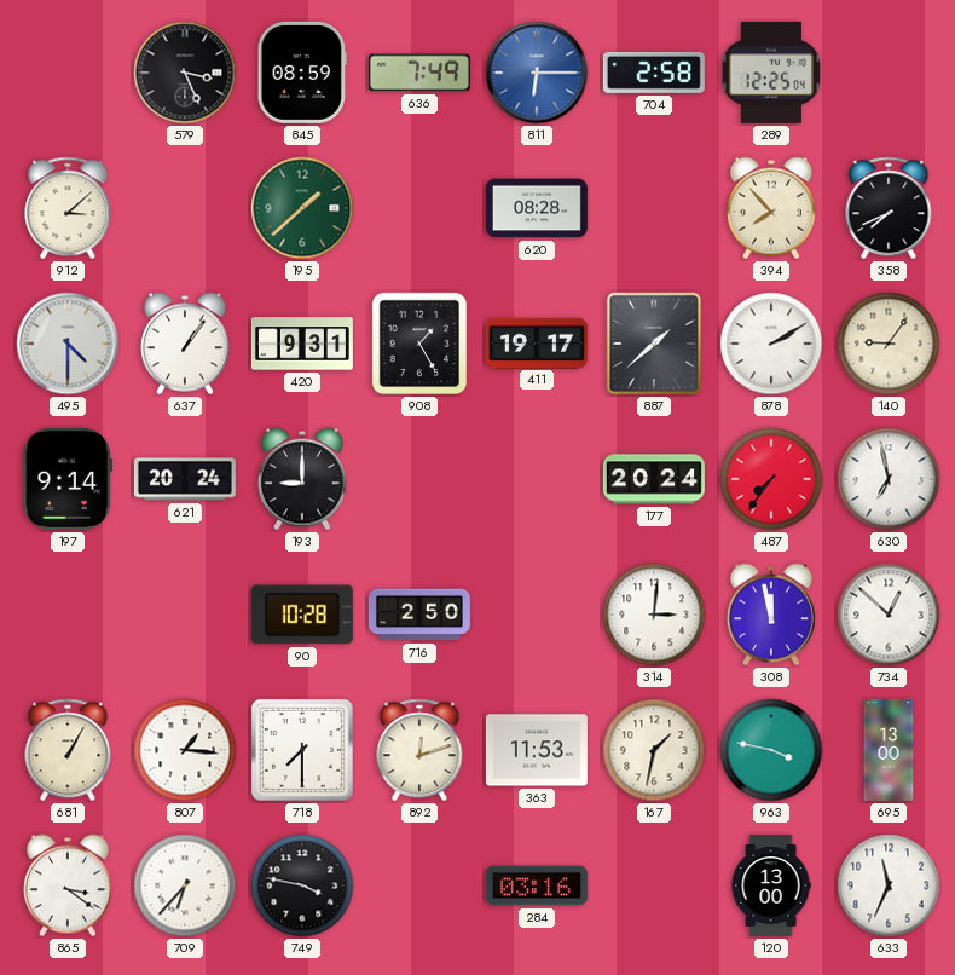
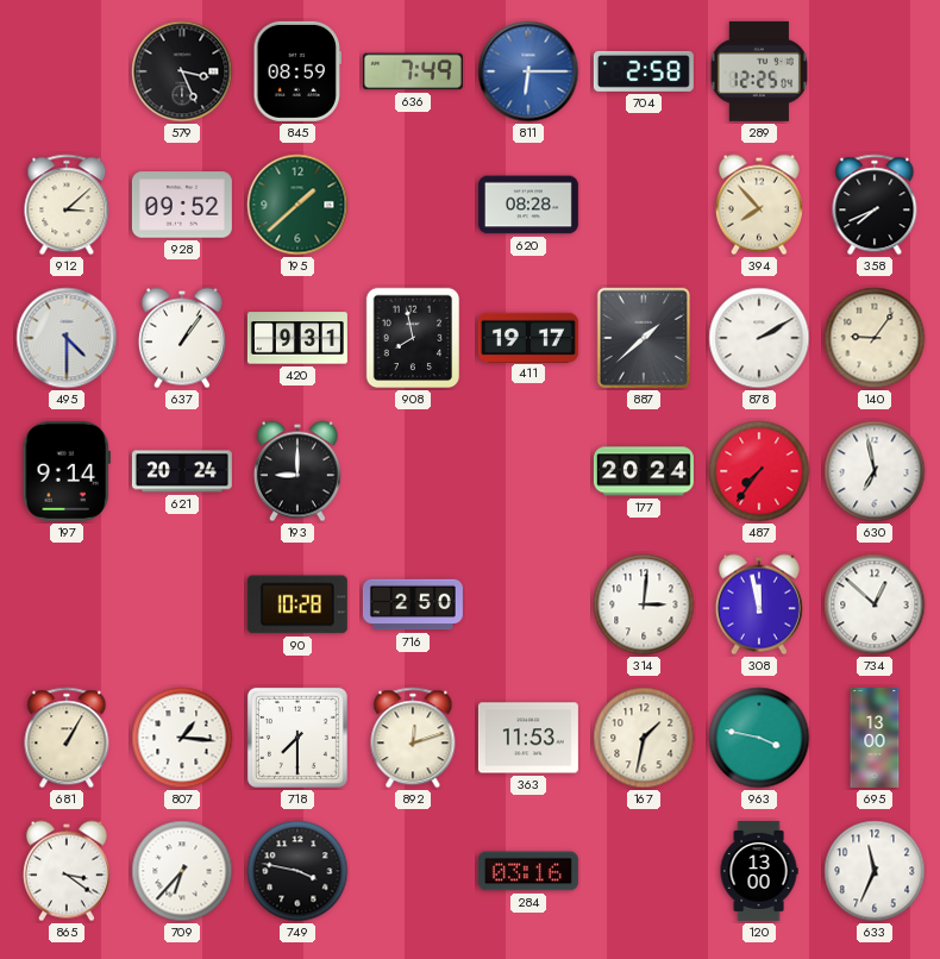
928: none -> 09:52 (182, 205)
908: 1:25 -> 7:58 (413, 338)
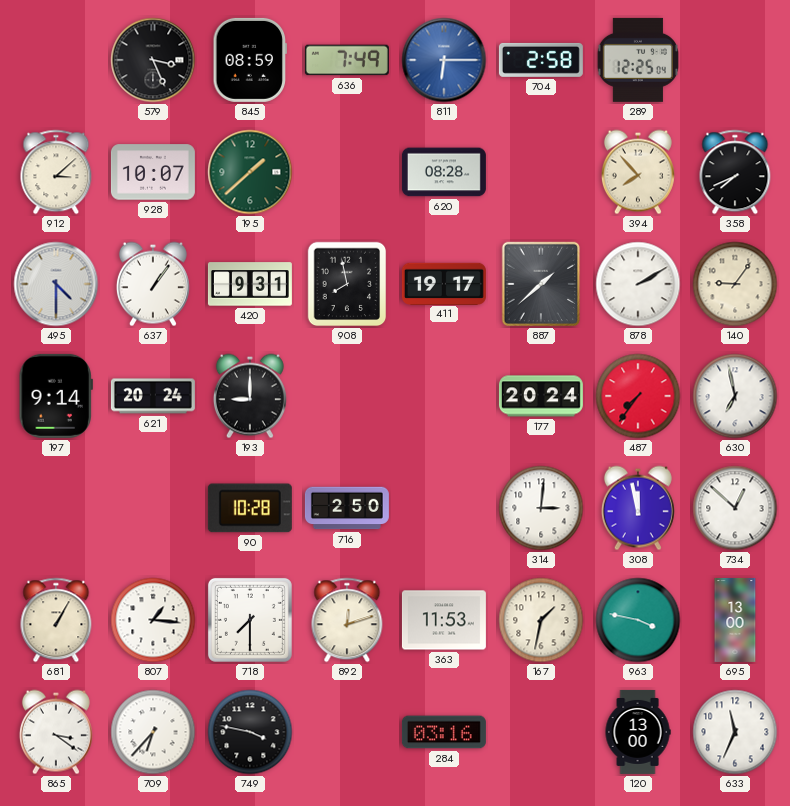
928: 09:52 -> 10:07 (153, 172)
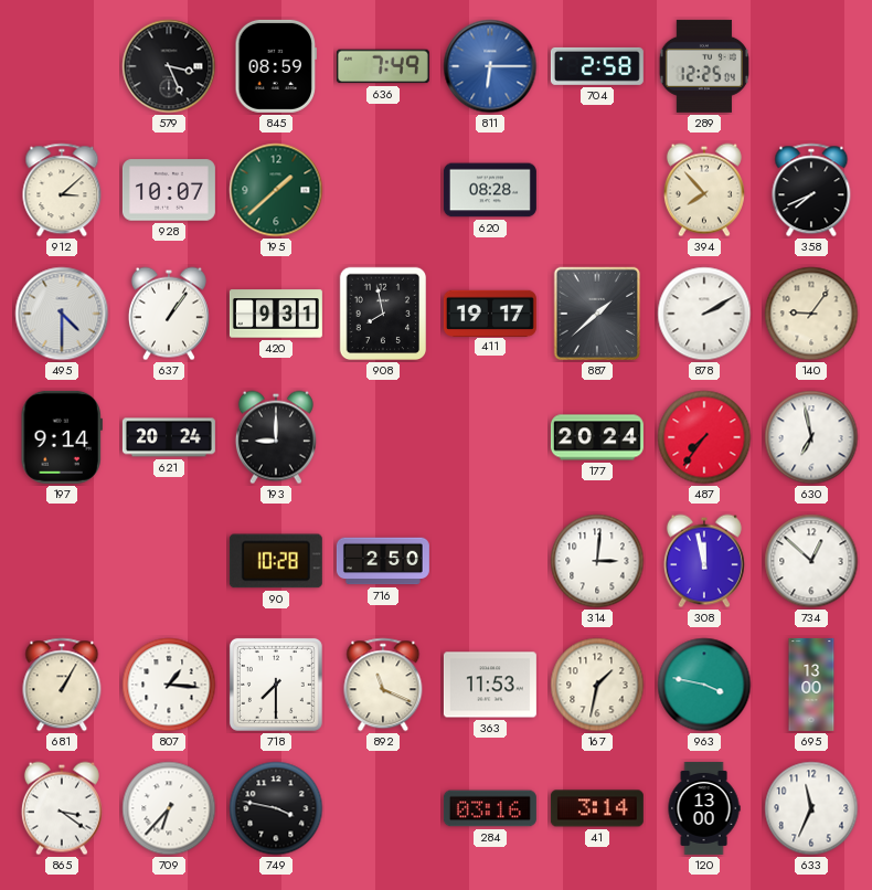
892: 12:12 -> 11:19 (383, 685)
41: none -> 3:14 (597, 808)
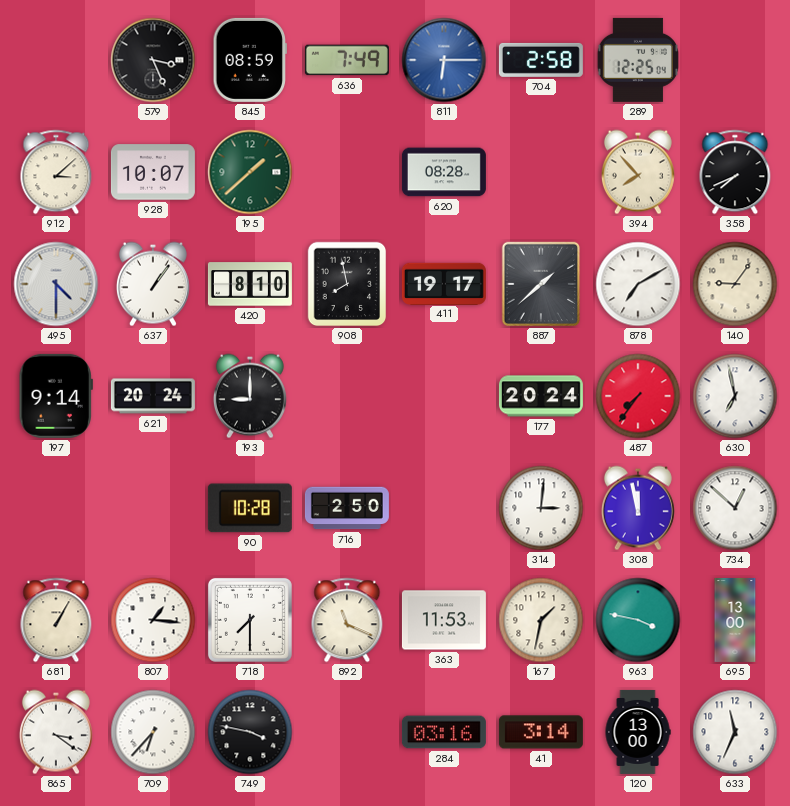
420: 9:31 -> 8:10 (250, 284)
878: 2:10 -> 7:10 (638, 284)
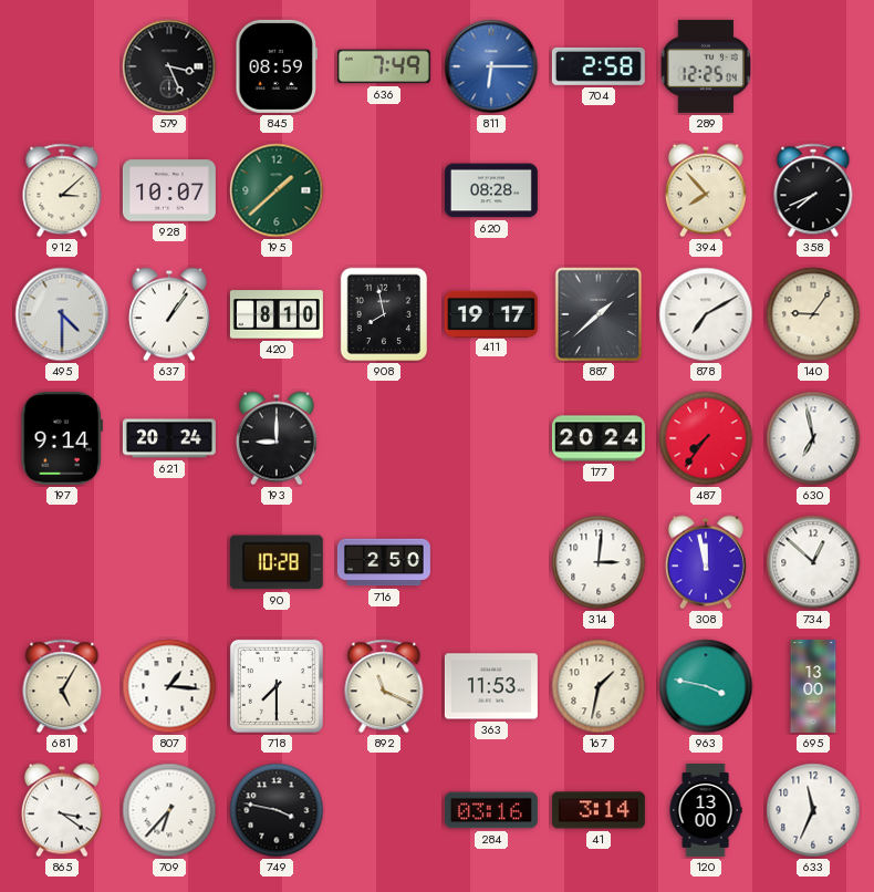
681: 1:05 -> 5:05 (62, 686)
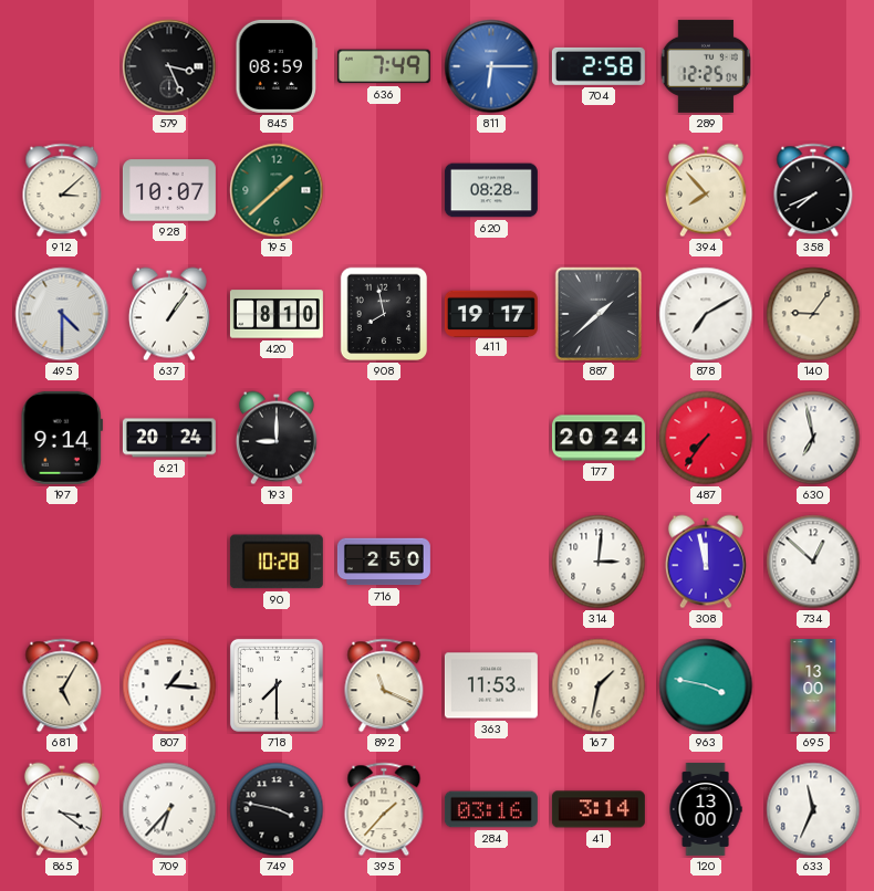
395: none -> 1:37 (384, 809)
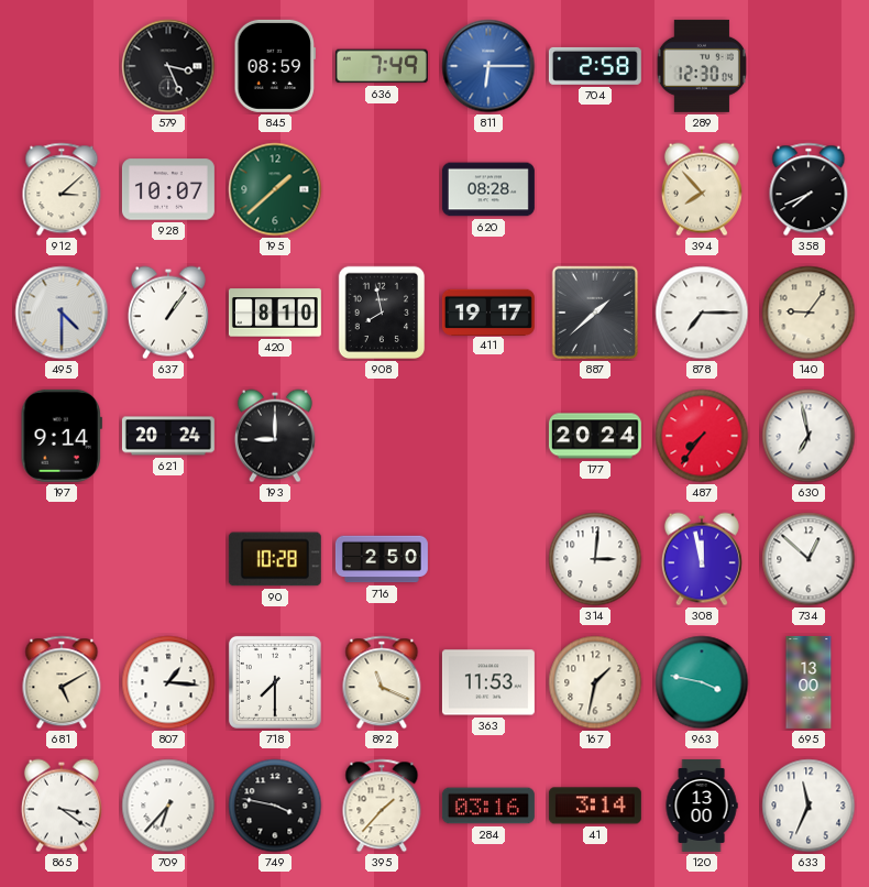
289: 12:25 -> 12:30 (702, 66)
878: 7:10 -> 7:15 (702, 313)
681: 5:05 -> 5:10 (62, 682)
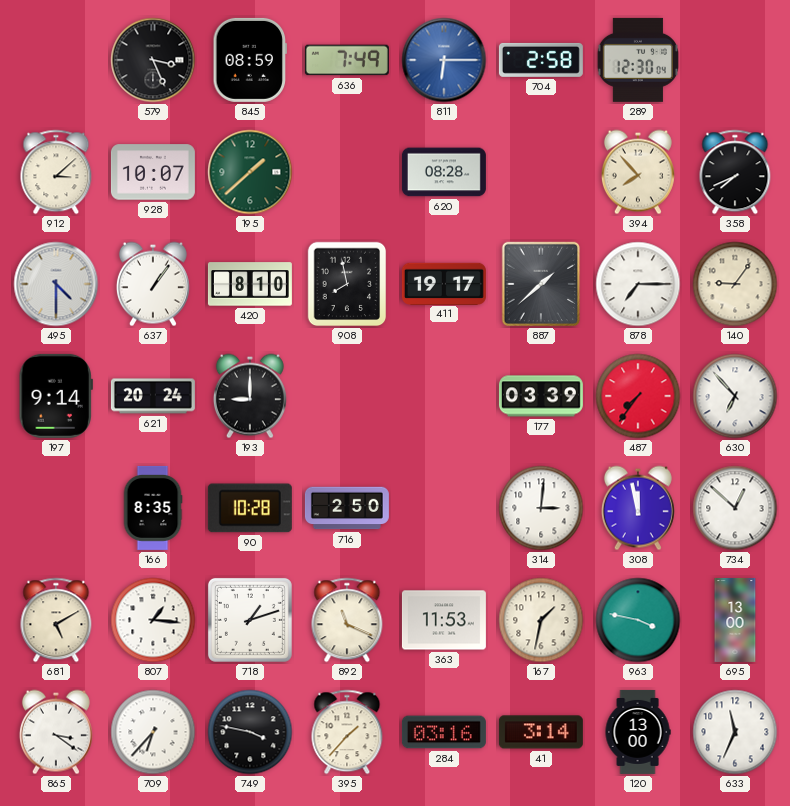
177: 20:24 -> 03:39 (541, 396)
630: 6:58 -> 6:53 (735, 396)
166: none -> 8:35 (153, 508)
718: 7:30 -> 1:12 (250, 620)
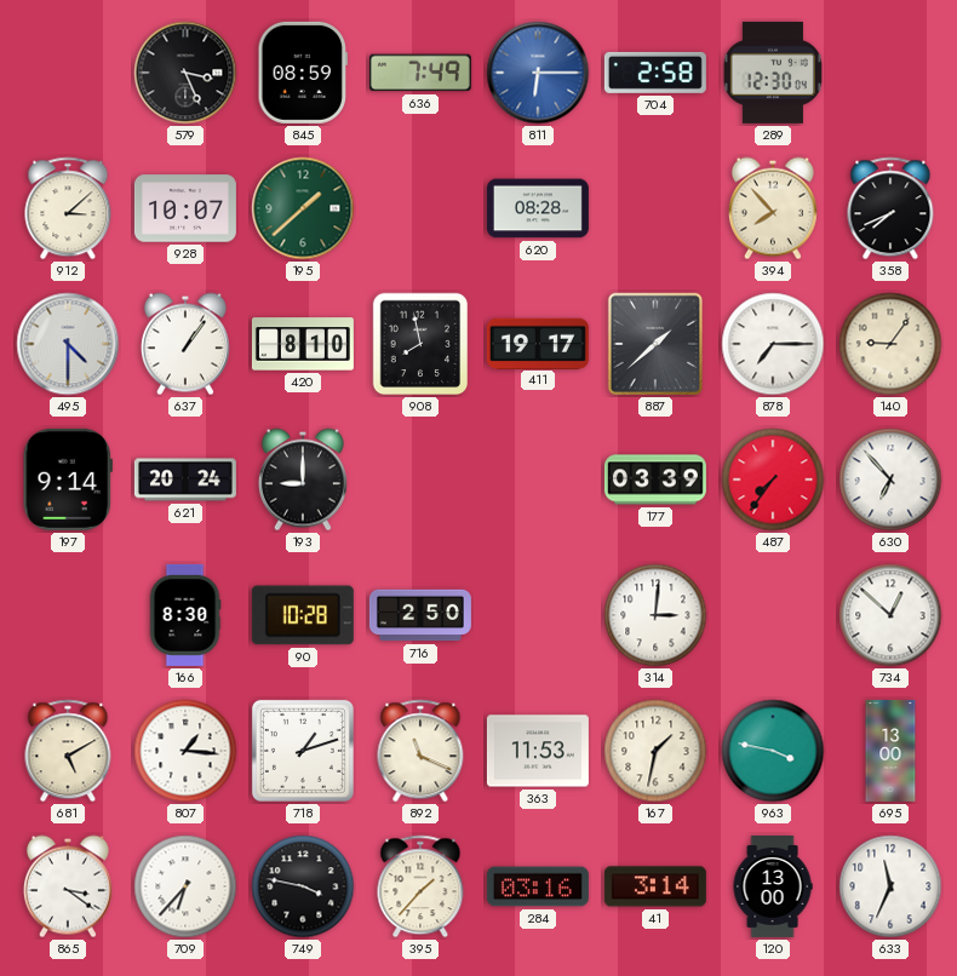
166: 8:35 -> 8:30 (185, 615)
308: 11:58 -> none (638, 508)
